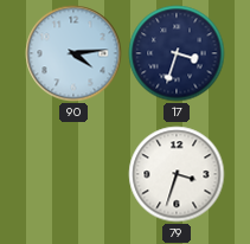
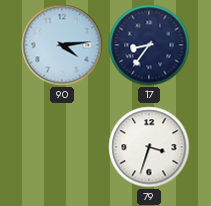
17: 3:33 -> 8:36 (149, 45)
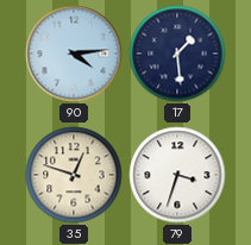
17: 8:36 -> 1:29 (177, 54)
35: none -> 12:48 (74, 175)
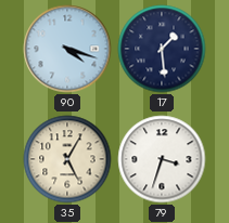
90: 4:14 -> 4:18 (67, 49)
35: 12:48 -> 5:05 (67, 159)
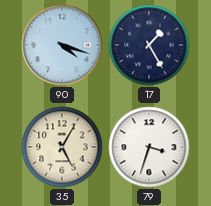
17: 1:29 -> 1:25 (149, 45)
